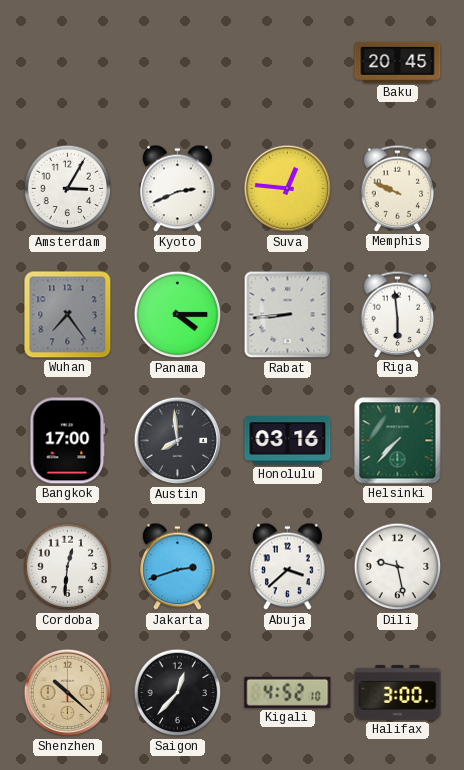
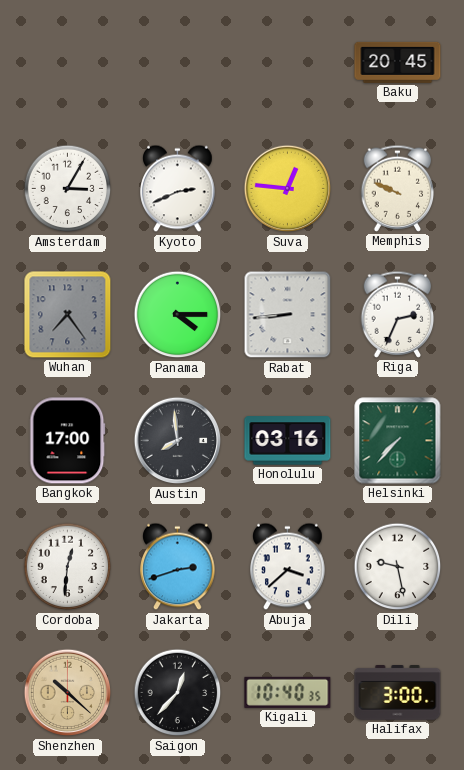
Riga: 5:59 -> 2:34 (398, 314)
Kigali: 4:52 -> 10:40 (288, 692)
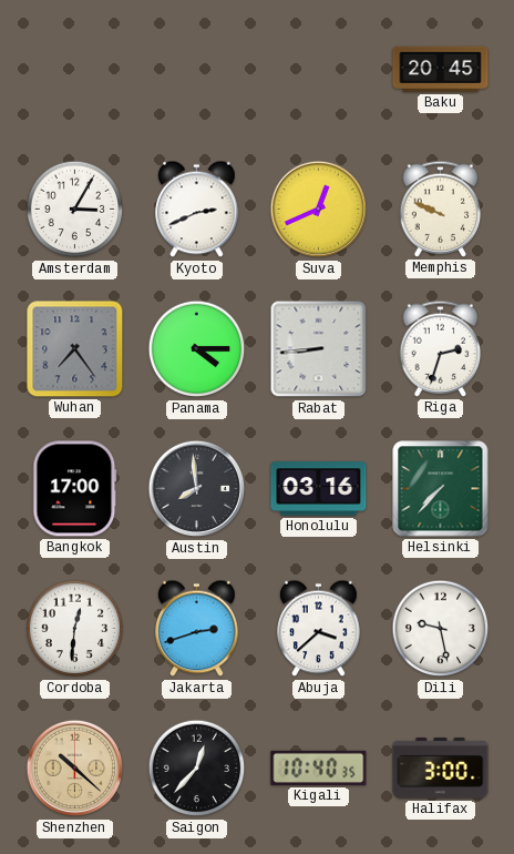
Suva: 12:46 -> 12:41 (319, 210)
Riga: 2:34 -> 2:33 (441, 348)
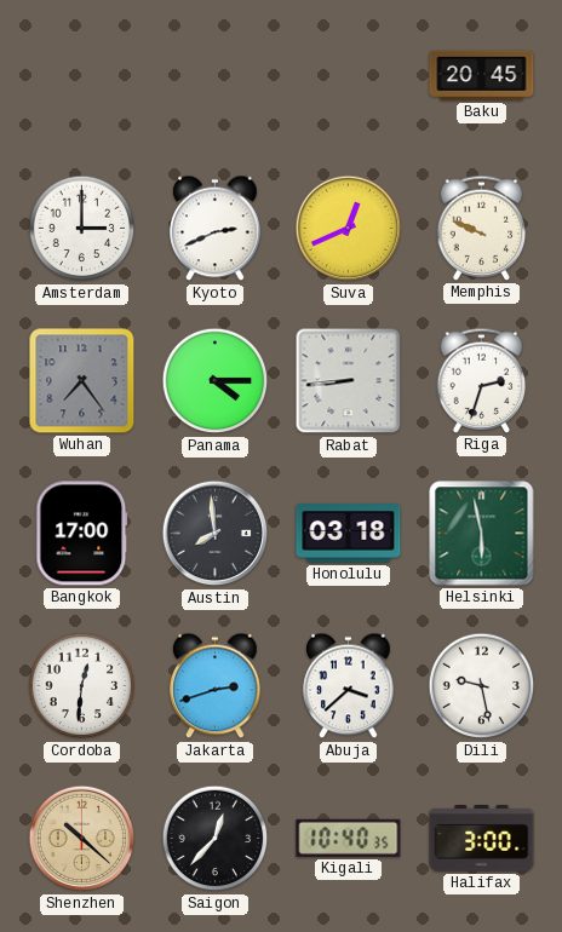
Amsterdam: 3:05 -> 3:00 (82, 229)
Honolulu: 03:16 -> 03:18 (349, 534)
Helsinki: 7:37 -> 5:58 (482, 534)
